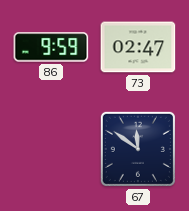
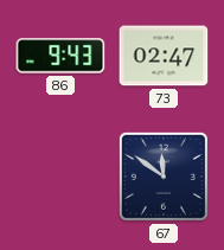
86: 9:59 -> 9:43 (60, 56)
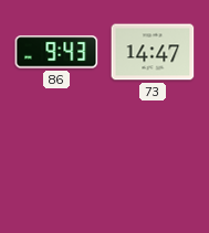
73: 02:47 -> 14:47 (153, 52)
67: 11:51 -> none (164, 177)
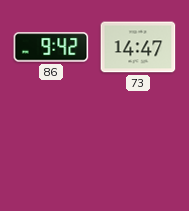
86: 9:43 -> 9:42 (51, 47)
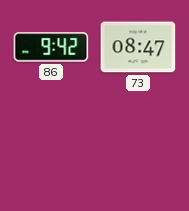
73: 14:47 -> 08:47 (138, 47)
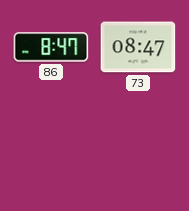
86: 9:42 -> 8:47 (51, 47)
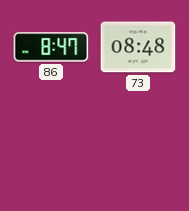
73: 08:47 -> 08:48 (138, 47)
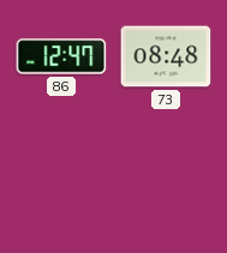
86: 8:47 -> 12:47 (61, 56)
